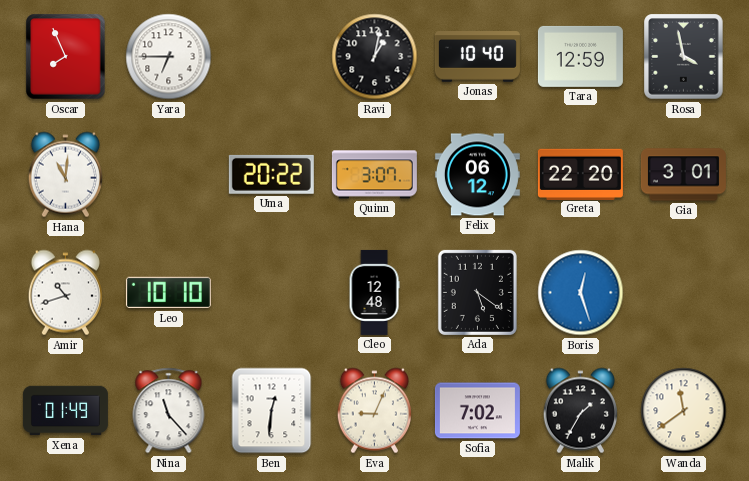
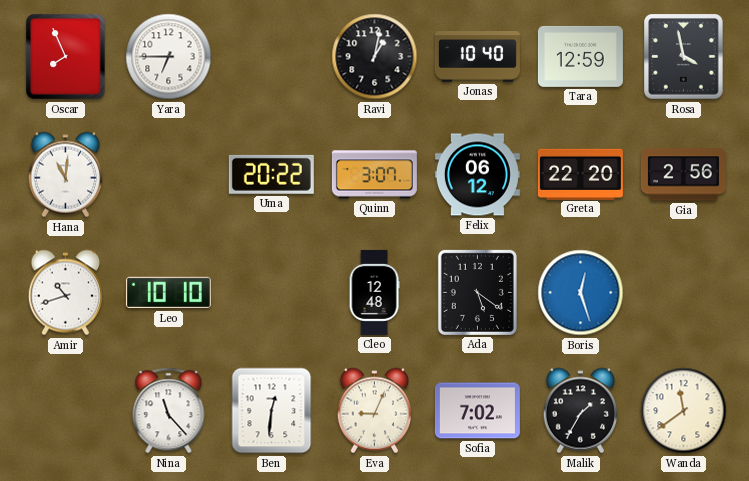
Gia: 3:01 -> 2:56 (683, 175)
Xena: 01:49 -> none (65, 411)
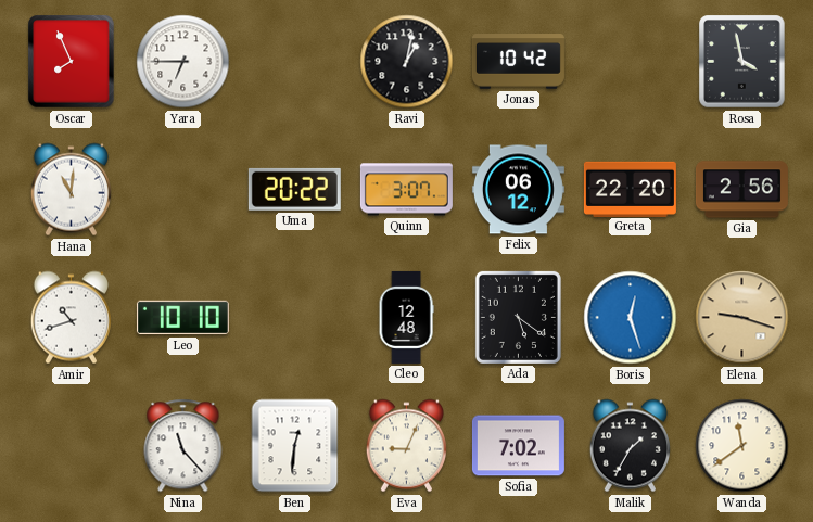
Jonas: 10:40 -> 10:42 (518, 62)
Tara: 12:59 -> none (580, 56)
Elena: none -> 9:18 (742, 318)
